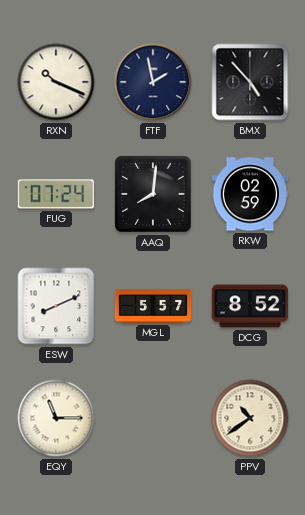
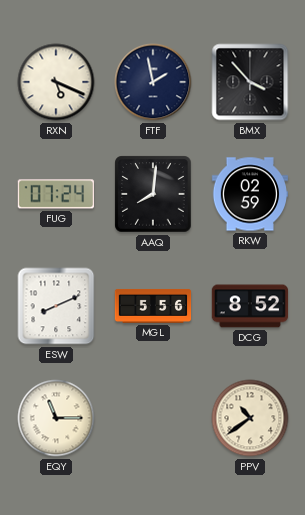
RXN: 10:19 -> 5:19 (56, 82)
BMX: 4:53 -> 3:53 (250, 82)
MGL: 5:57 -> 5:56 (153, 306)
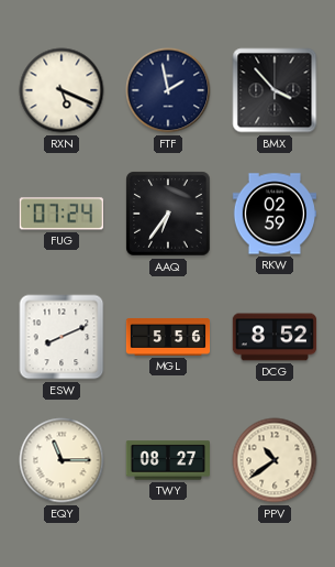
AAQ: 8:01 -> 6:36 (168, 214)
TWY: none -> 08:27 (167, 460)
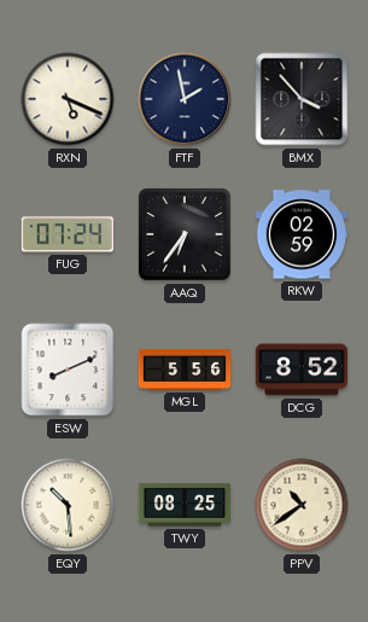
EQY: 11:15 -> 10:29 (68, 505)
TWY: 08:27 -> 08:25 (183, 505)
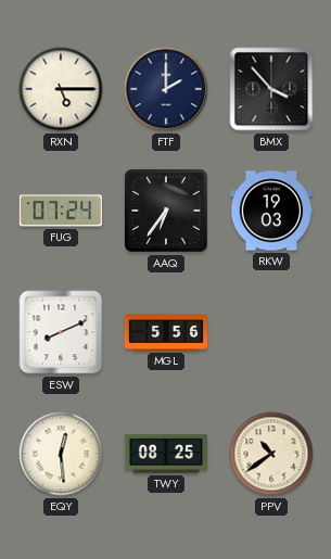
RXN: 5:19 -> 5:15 (61, 89)
FTF: 1:58 -> 2:00 (166, 89)
RKW: 02:59 -> 19:03 (270, 211)
DCG: 8:52 -> none (302, 370)
EQY: 10:29 -> 12:29 (61, 454)
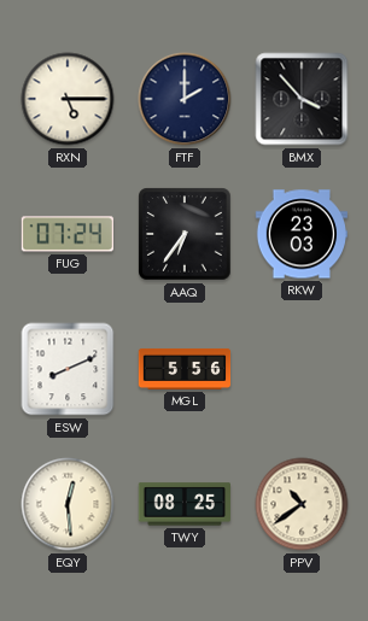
RKW: 19:03 -> 23:03 (300, 234)
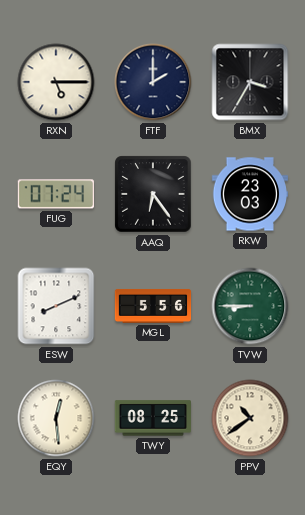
BMX: 3:53 -> 3:35 (250, 82)
AAQ: 6:36 -> 6:24 (153, 194)
TVW: none -> 8:45 (250, 306)
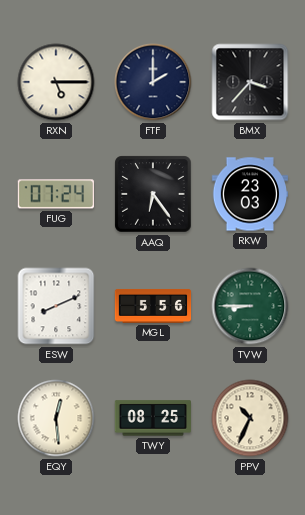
BMX: 3:35 -> 3:37 (250, 82)
PPV: 10:39 -> 10:34 (250, 418)
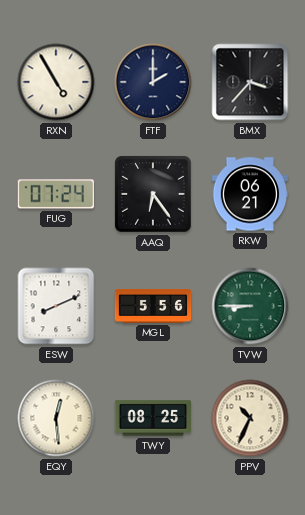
RXN: 5:15 -> 4:55 (56, 82)
RKW: 23:03 -> 06:21 (249, 194)
